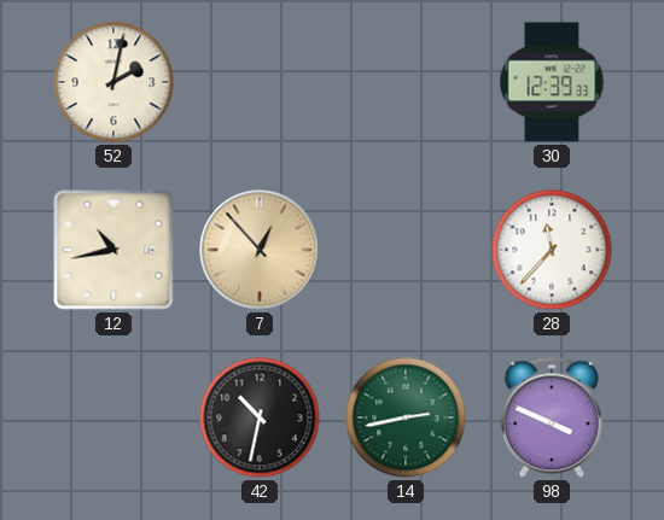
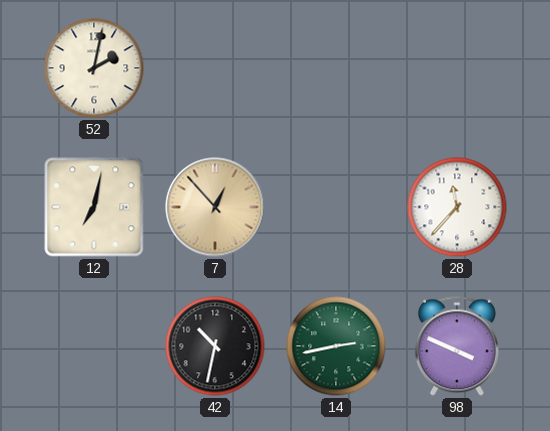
30: 12:39 -> none (552, 82)
12: 10:43 -> 7:02 (94, 207)
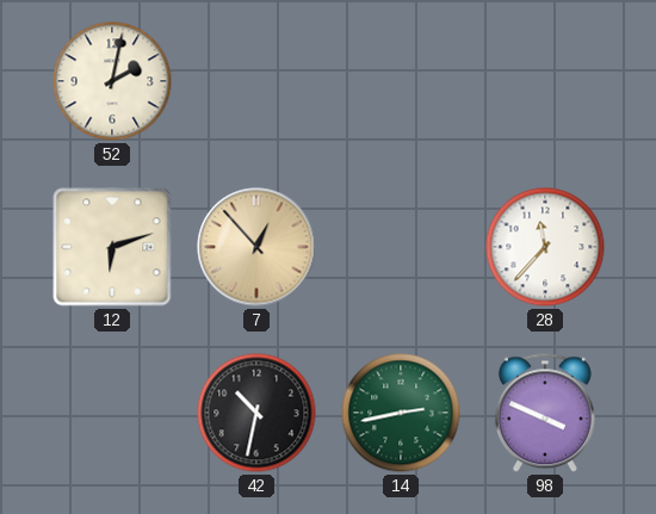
12: 7:02 -> 6:12 (112, 247)
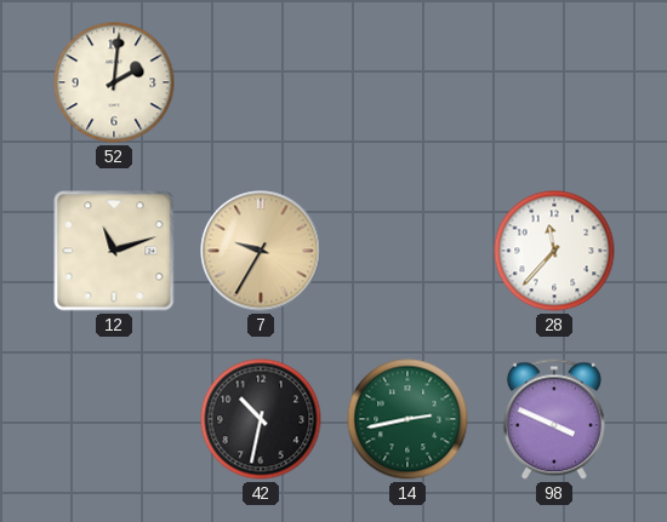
52: 2:02 -> 2:01 (114, 82)
12: 6:12 -> 11:12 (114, 251)
7: 12:53 -> 9:35 (261, 251)
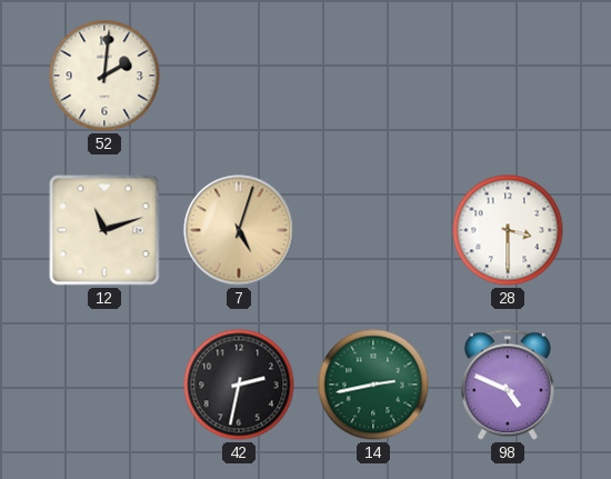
7: 9:35 -> 5:03 (239, 230)
28: 11:37 -> 3:30 (508, 230)
42: 10:32 -> 2:32 (239, 385)
98: 3:49 -> 4:49 (508, 385)
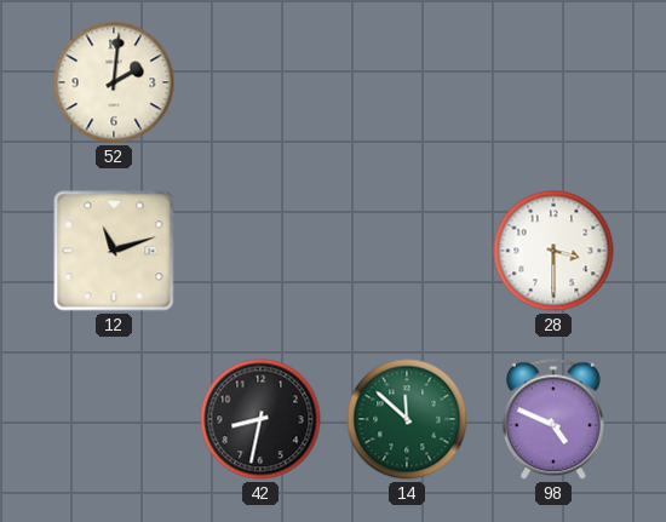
7: 5:03 -> none (239, 230)
42: 2:32 -> 8:32 (260, 419)
14: 2:43 -> 11:52 (407, 419)
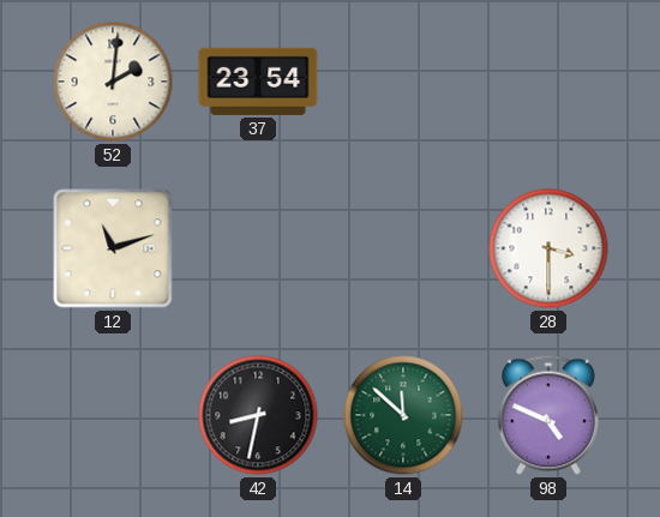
37: none -> 23:54 (258, 82)
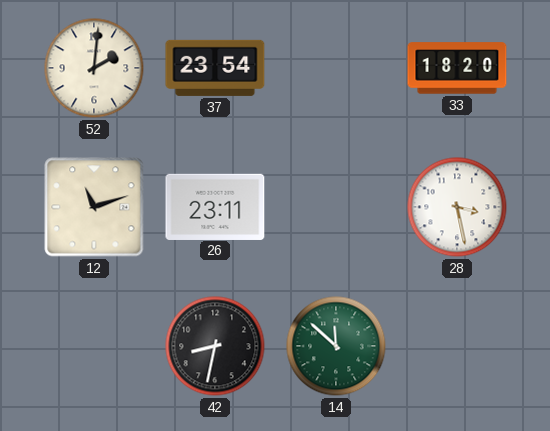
33: none -> 18:20 (457, 68)
26: none -> 23:11 (215, 206)
28: 3:30 -> 3:28 (457, 207)
98: 4:49 -> none (548, 415)
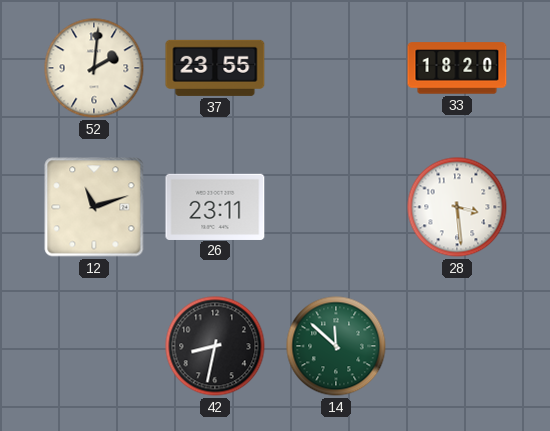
37: 23:54 -> 23:55 (215, 68)
28: 3:28 -> 3:29 (457, 207)
